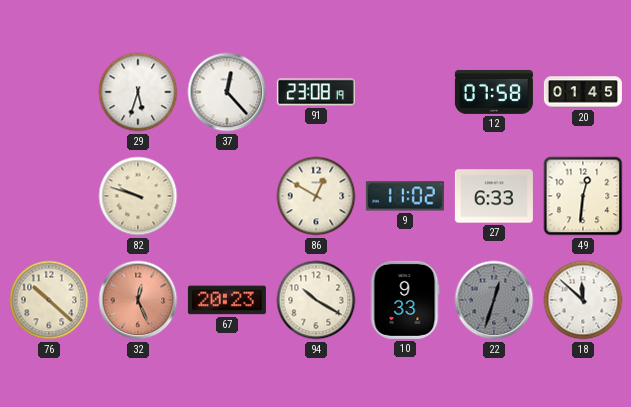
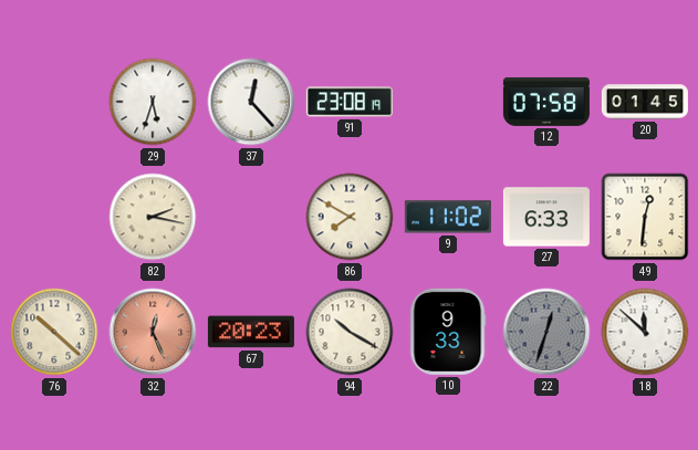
82: 9:48 -> 2:17 (153, 217)
86: 12:50 -> 7:50 (350, 217)
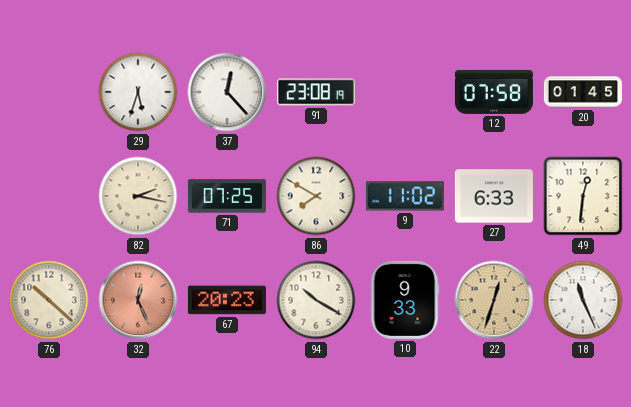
71: none -> 07:25 (227, 196)
22 dial: grey -> champagne (494, 300)
18: 11:52 -> 11:26 (583, 300)
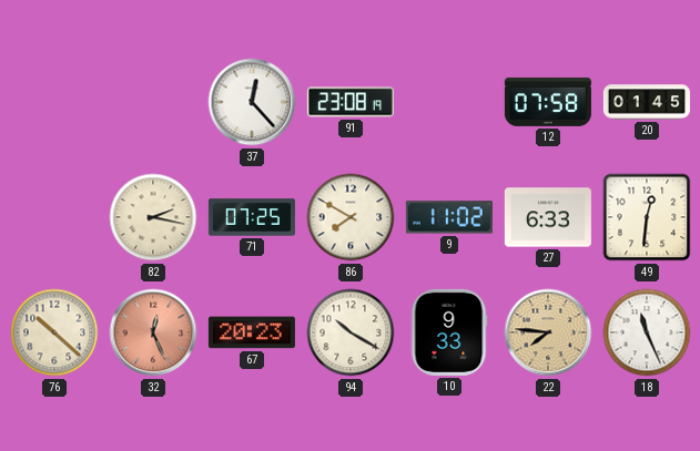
29: 5:33 -> none (138, 92)
22: 12:33 -> 7:46 (548, 332)
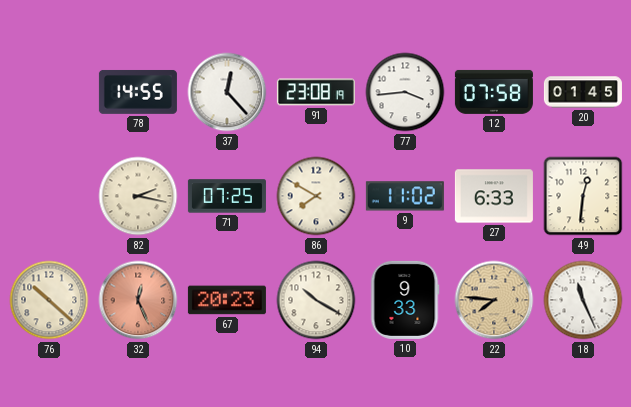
78: none -> 14:55 (138, 92)
77: none -> 3:44 (405, 92)
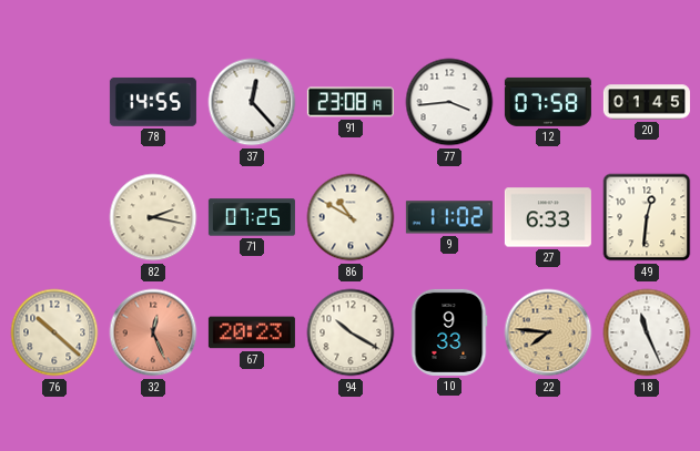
86: 7:50 -> 10:50 (351, 217)
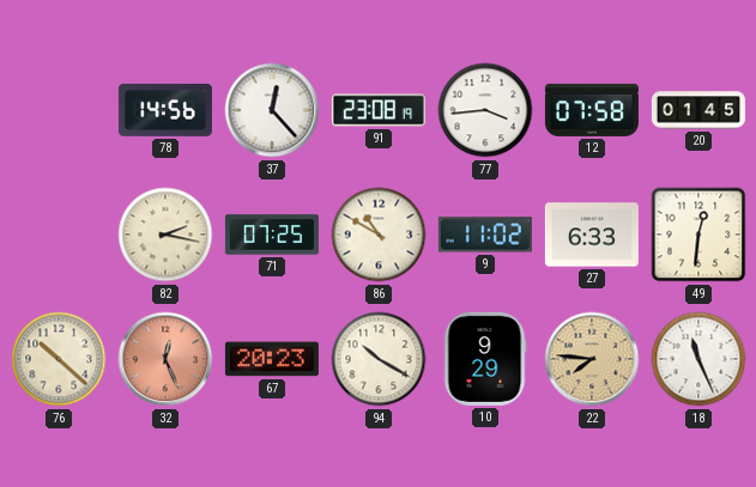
78: 14:55 -> 14:56 (165, 110)
10: 9:33 -> 9:29 (485, 359)
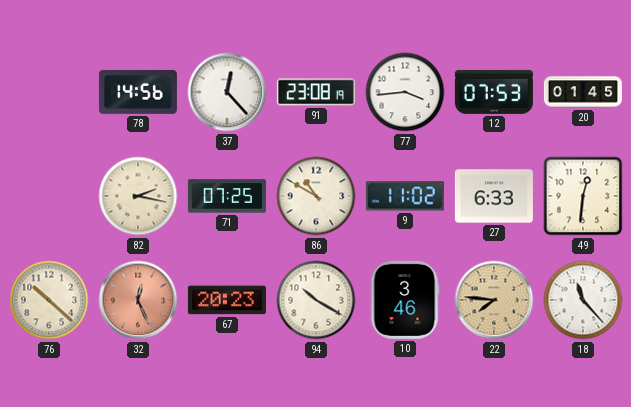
12: 07:58 -> 07:53 (494, 92)
10: 9:29 -> 3:46 (405, 300)
18: 11:26 -> 11:23 (583, 300)
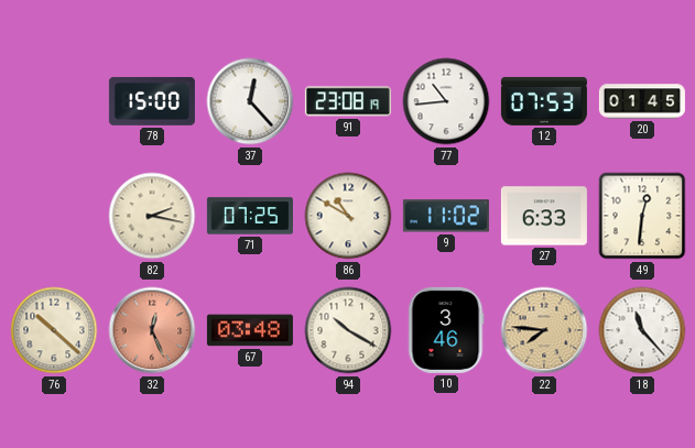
78: 14:56 -> 15:00 (152, 101)
77: 3:44 -> 10:44 (446, 101)
67: 20:23 -> 03:48 (250, 330)
